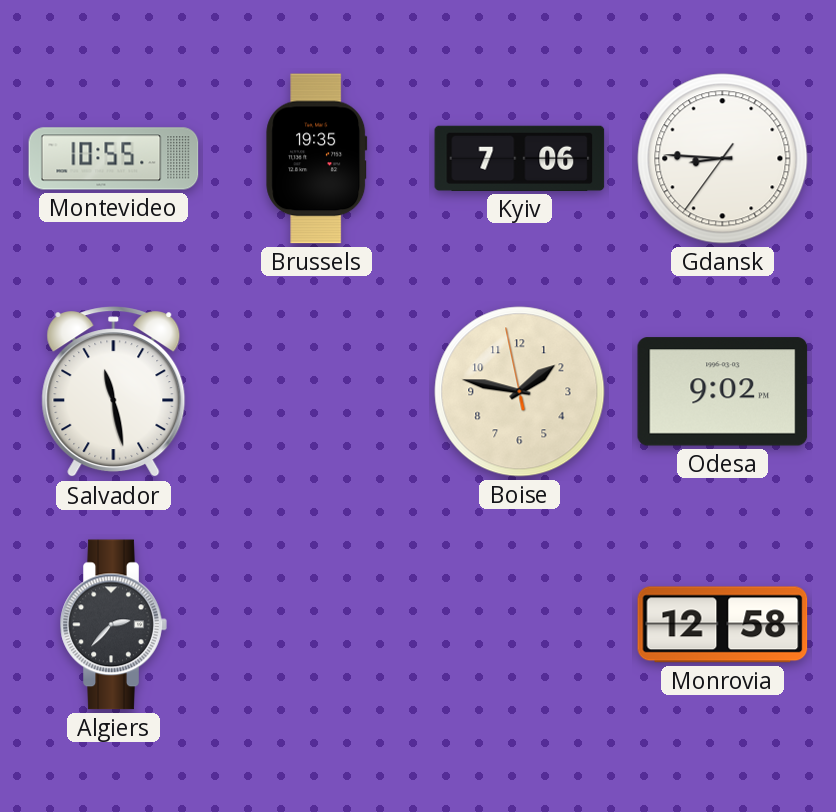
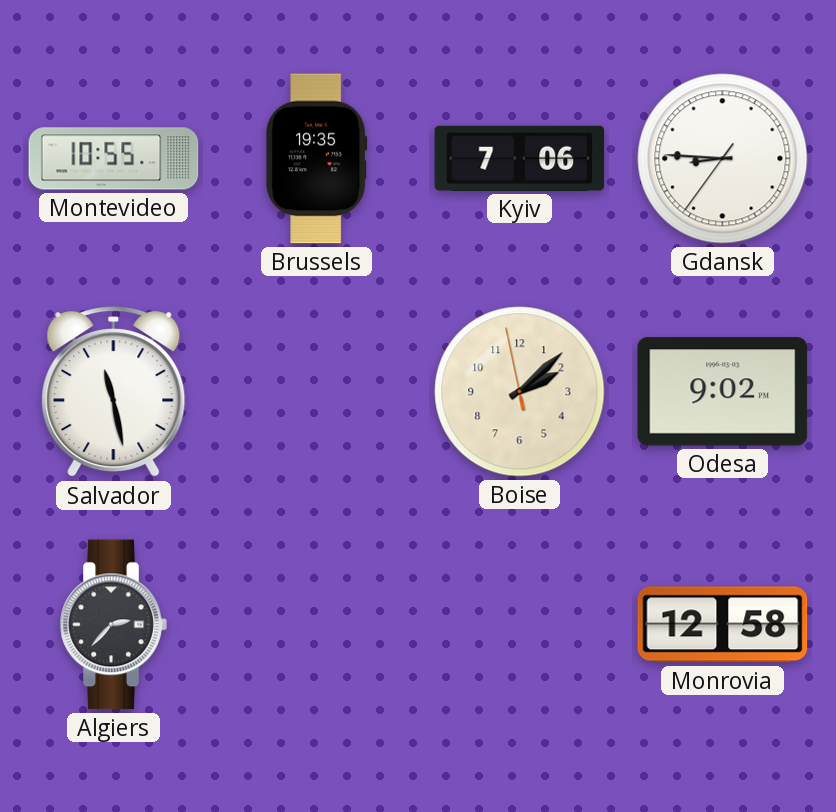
Boise: 1:46 -> 2:07 (520, 392)
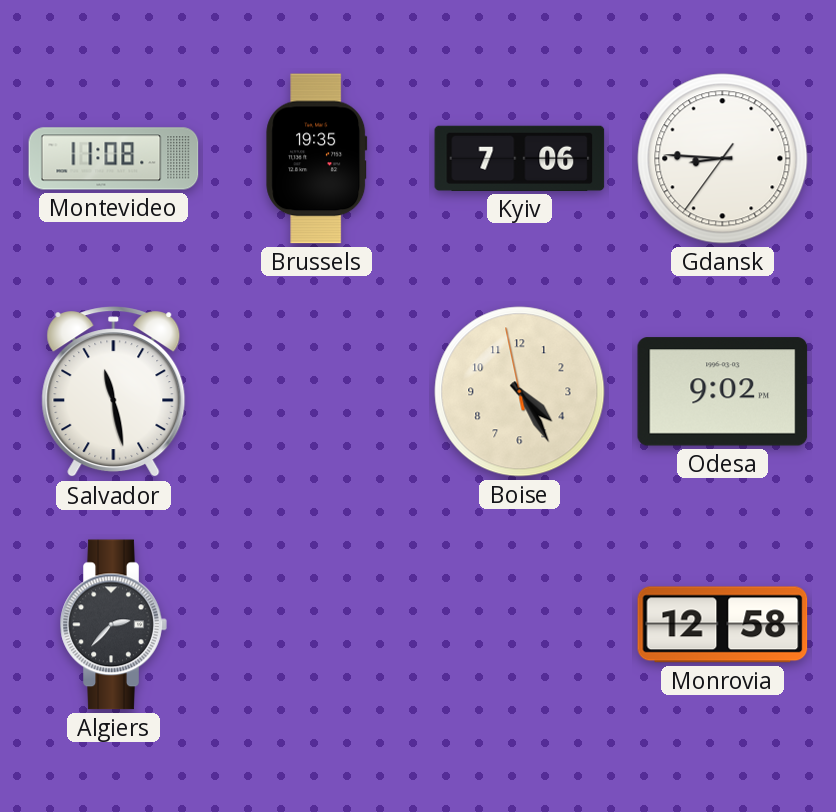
Montevideo: 10:55 -> 11:08 (114, 159)
Boise: 2:07 -> 4:24 (520, 392)
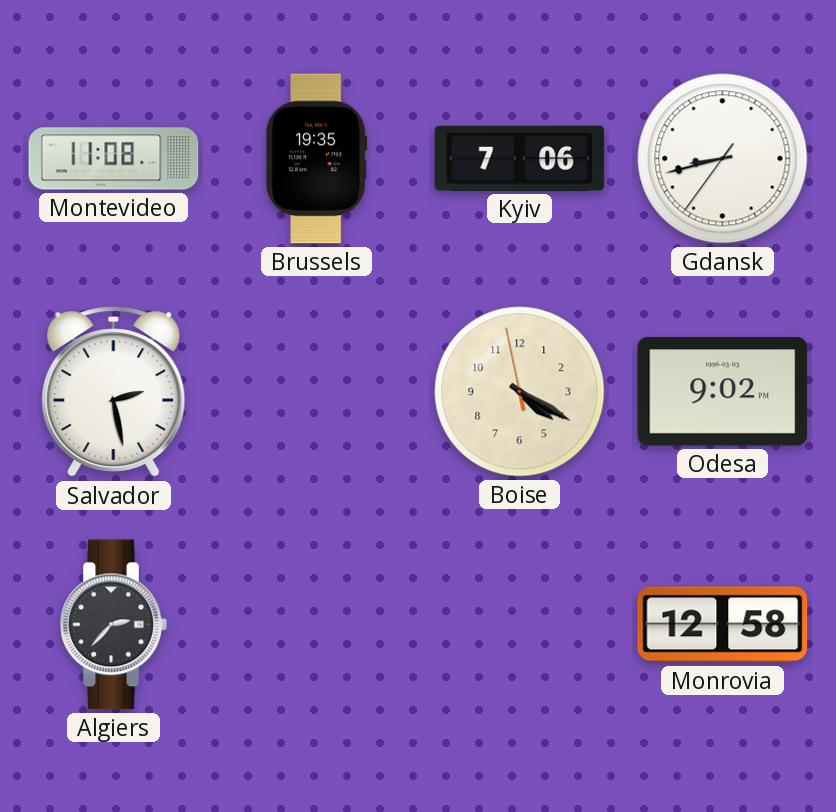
Gdansk: 8:45 -> 8:42 (723, 159)
Salvador: 11:28 -> 2:28 (114, 392)
Boise: 4:24 -> 4:19 (520, 392)
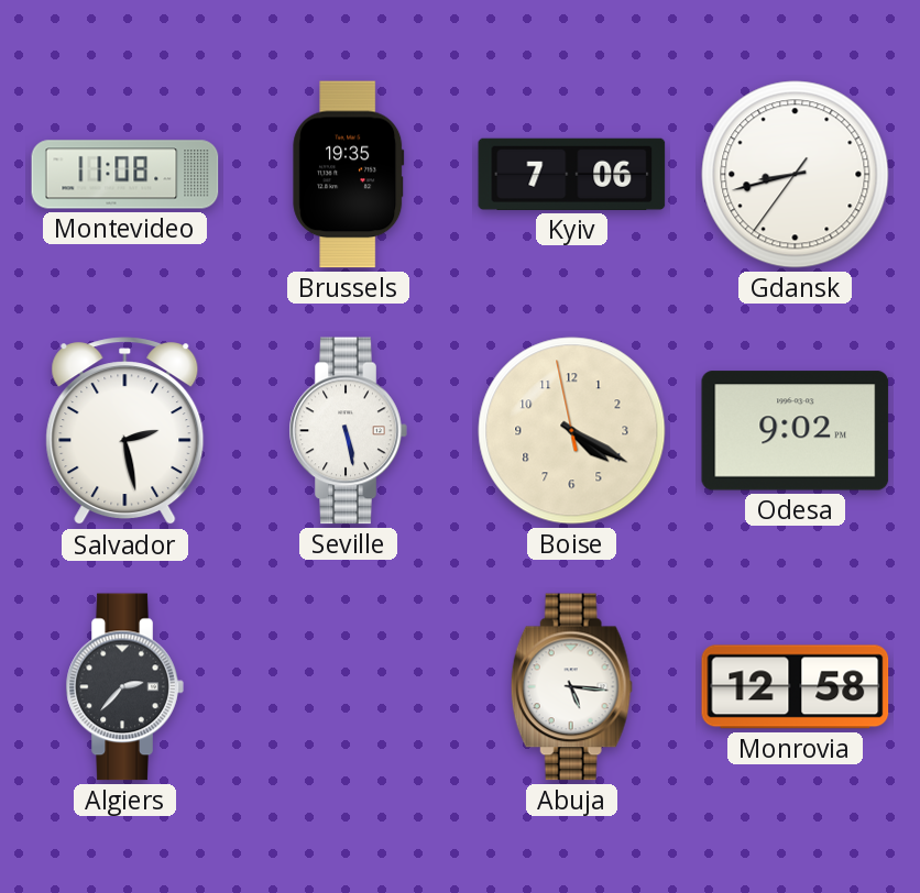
Seville: none -> 5:28 (348, 431)
Abuja: none -> 5:16 (571, 687)
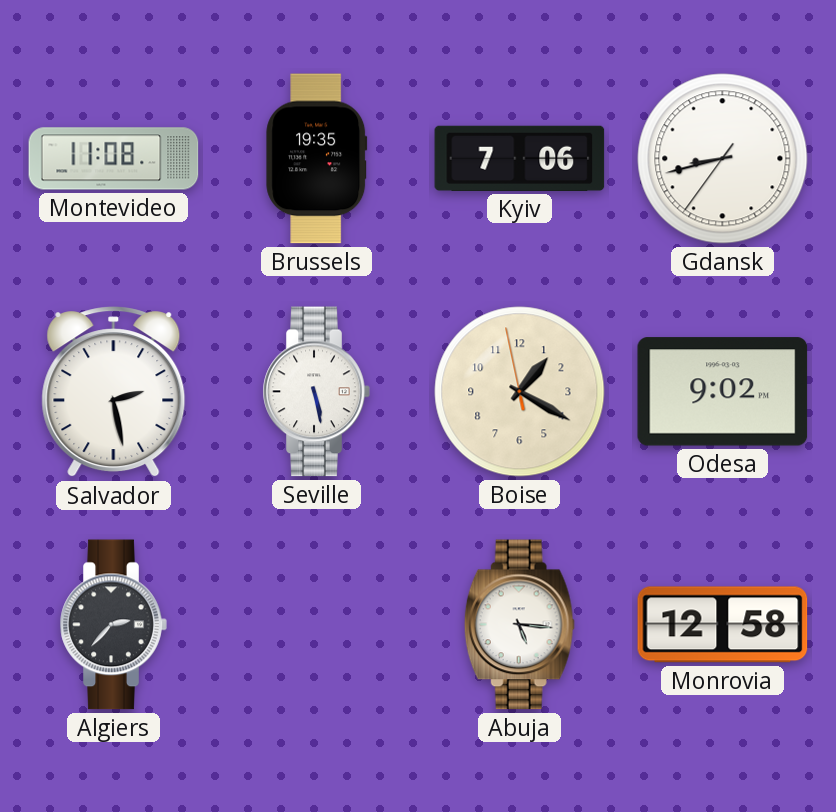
Boise: 4:19 -> 1:19 (520, 392)
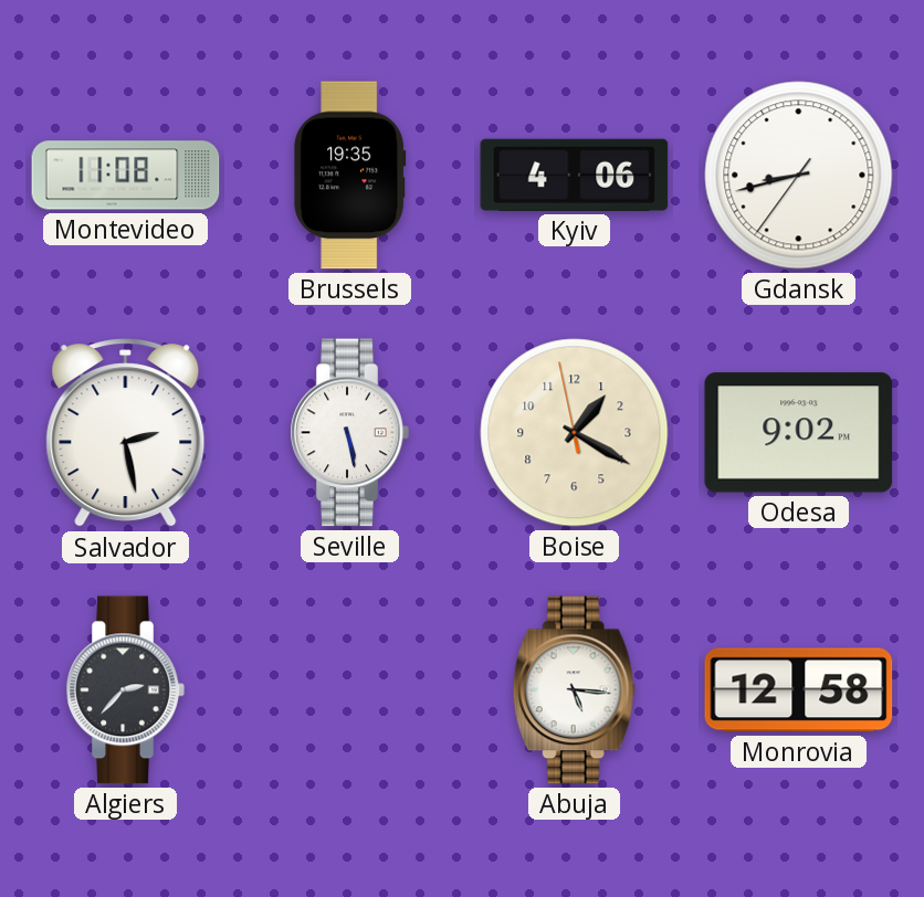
Kyiv: 7:06 -> 4:06 (575, 175)
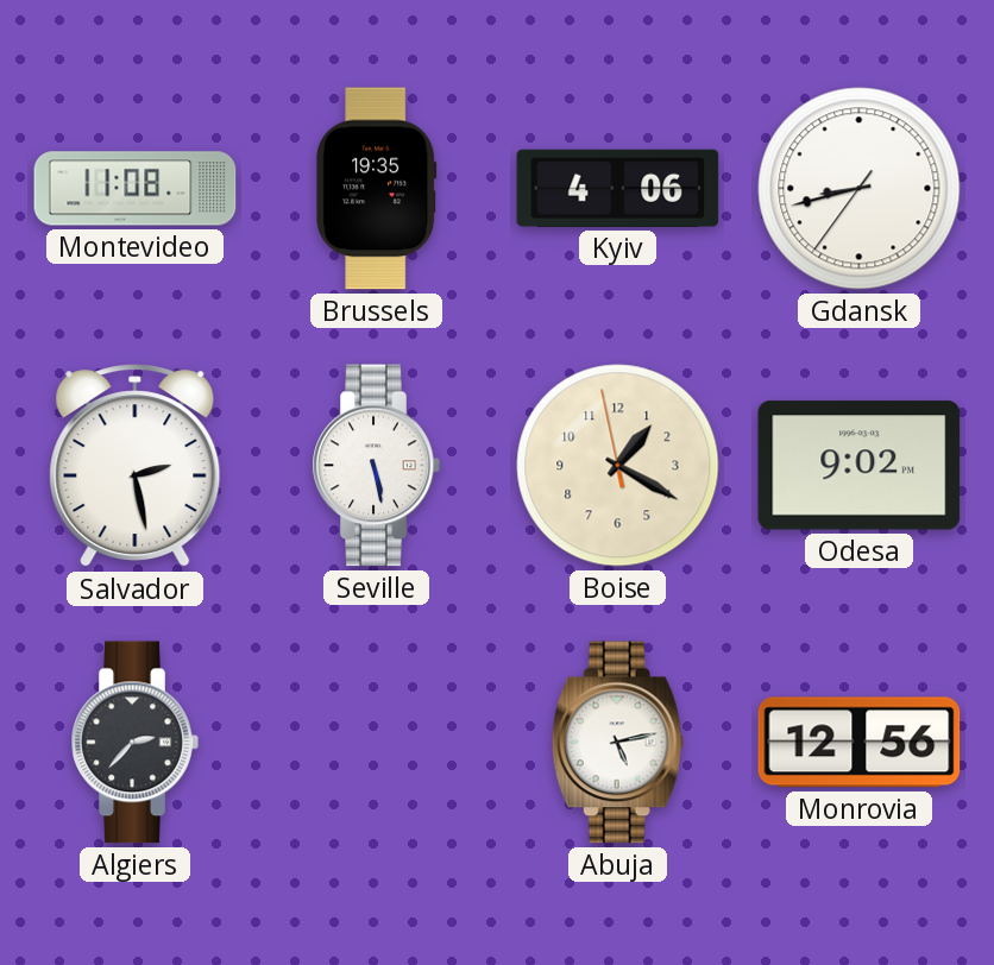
Abuja: 5:16 -> 5:13 (617, 743)
Monrovia: 12:58 -> 12:56 (860, 743)
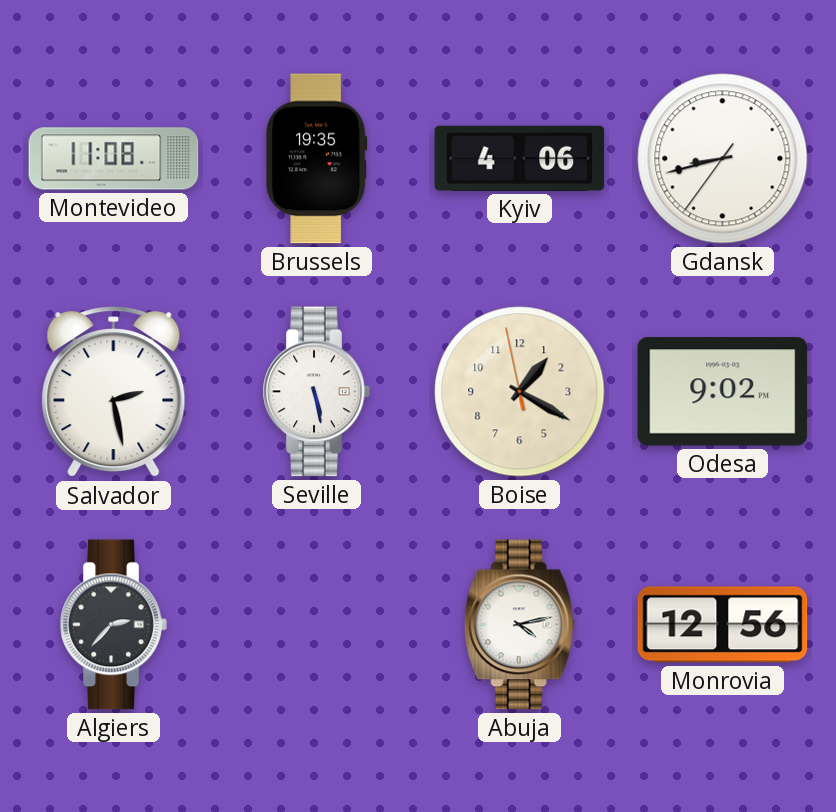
Abuja: 5:13 -> 4:13 (519, 625)
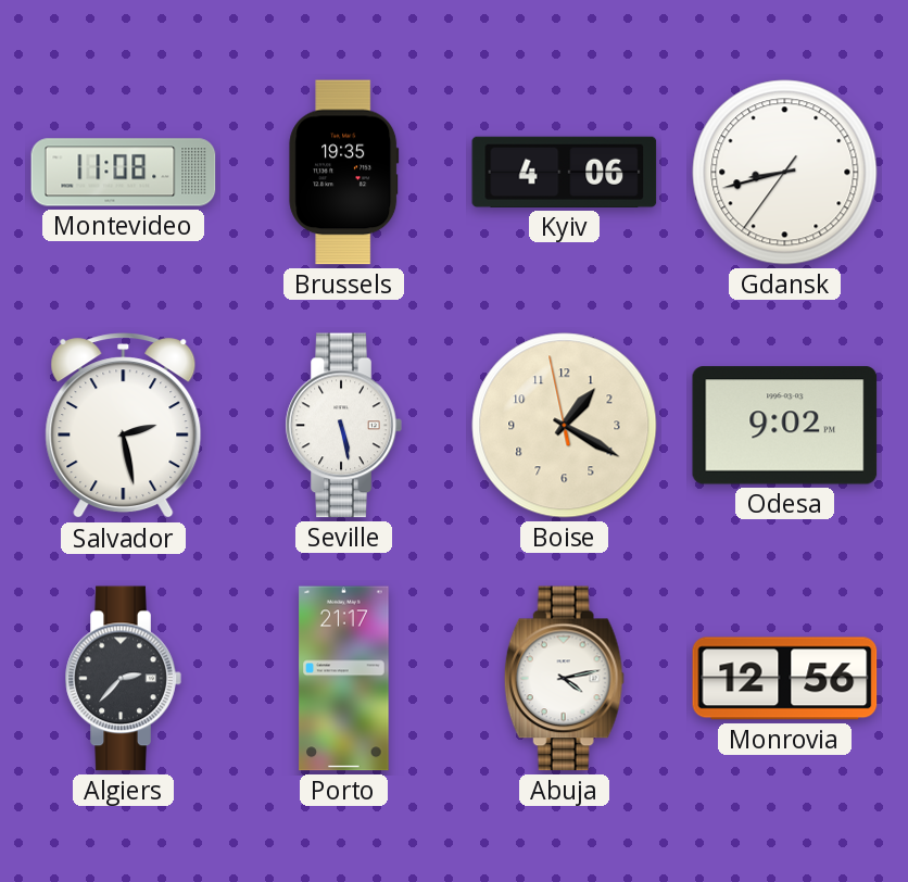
Porto: none -> 21:17 (344, 679)
